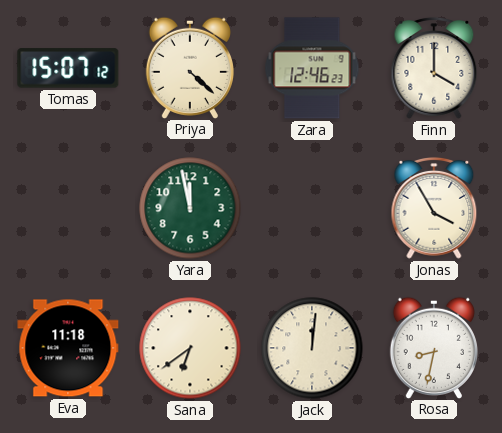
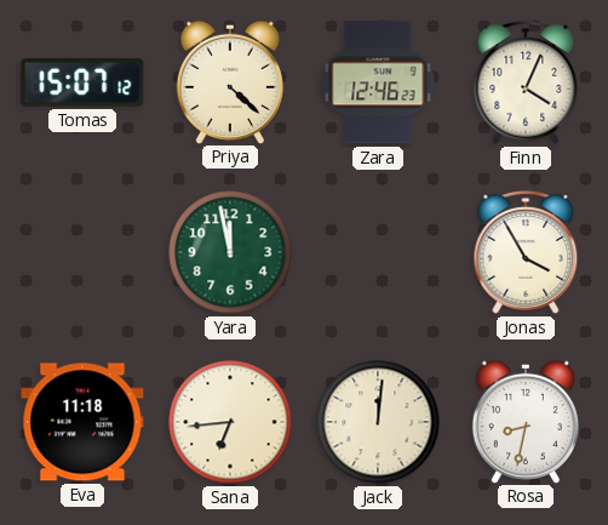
Finn: 4:00 -> 4:04 (526, 82)
Sana: 6:39 -> 6:44 (230, 422)
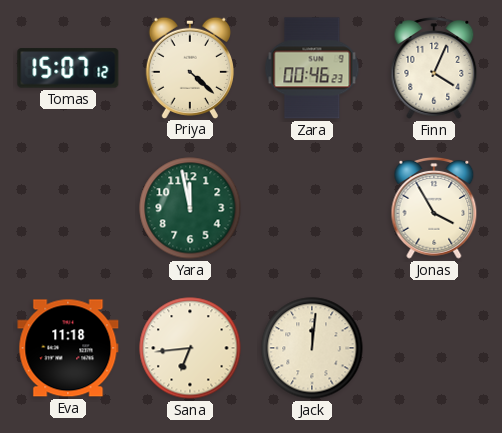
Zara: 12:46 -> 00:46 (312, 68)
Rosa: 8:32 -> none (526, 421)
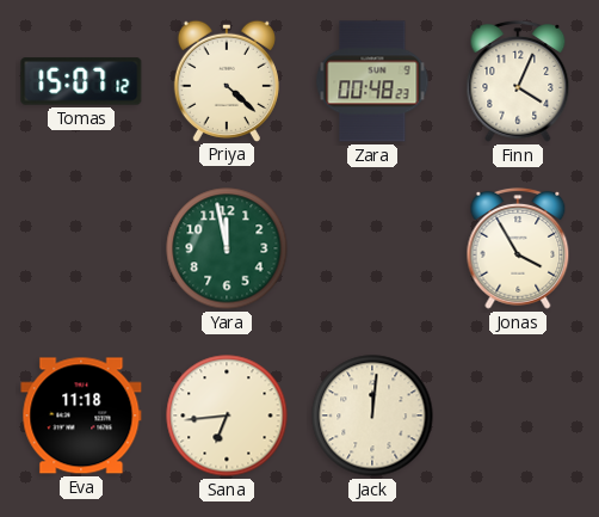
Zara: 00:46 -> 00:48 (372, 81)
